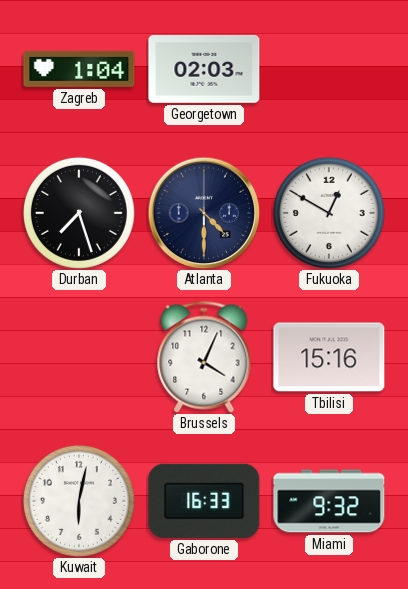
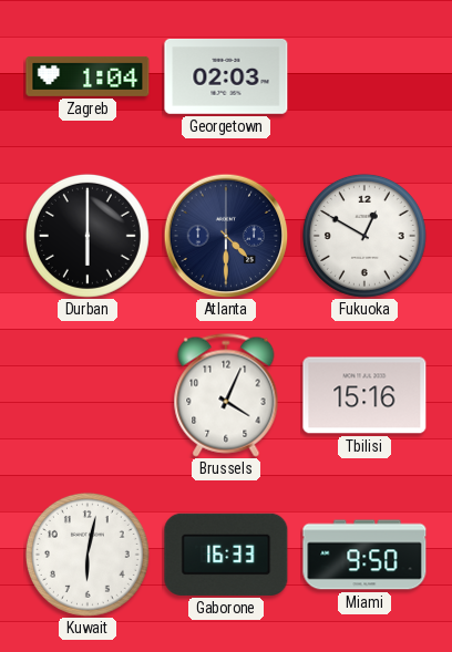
Durban: 7:27 -> 6:00 (88, 236)
Miami: 9:32 -> 9:50 (364, 555)
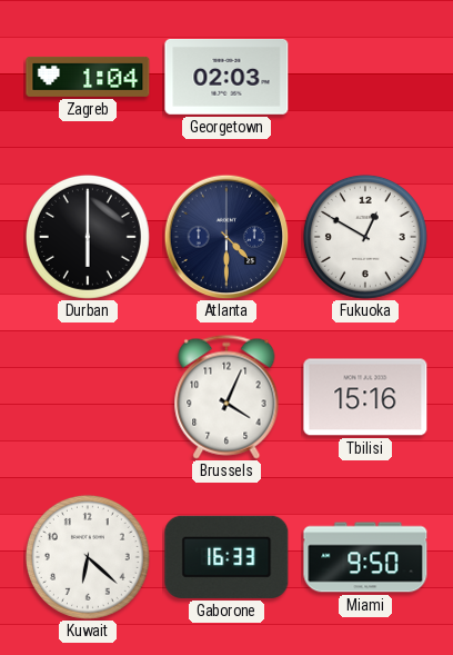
Kuwait: 6:02 -> 6:22 (88, 557)
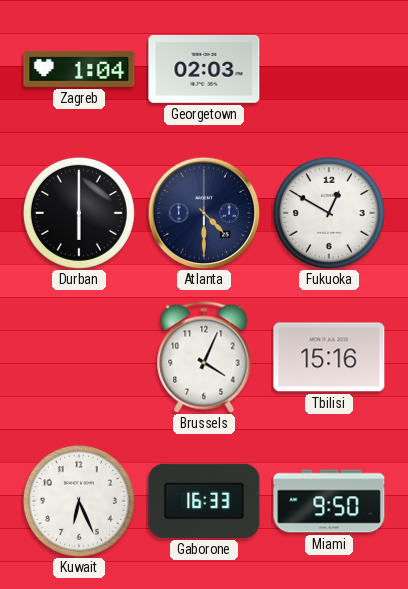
Kuwait: 6:22 -> 6:26 (79, 501)
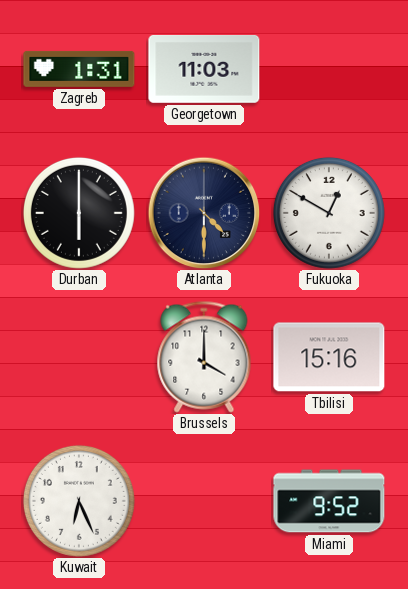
Zagreb: 1:04 -> 1:31 (79, 69)
Georgetown: 02:03 -> 11:03 (204, 69)
Brussels: 4:04 -> 4:00 (204, 357)
Gaborone: 16:33 -> none (204, 501)
Miami: 9:50 -> 9:52 (329, 501)
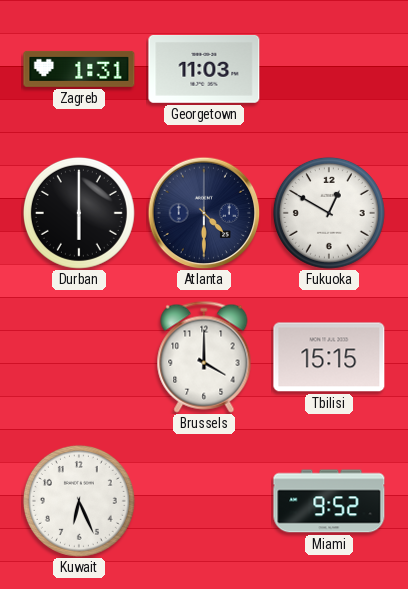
Tbilisi: 15:16 -> 15:15 (329, 357)
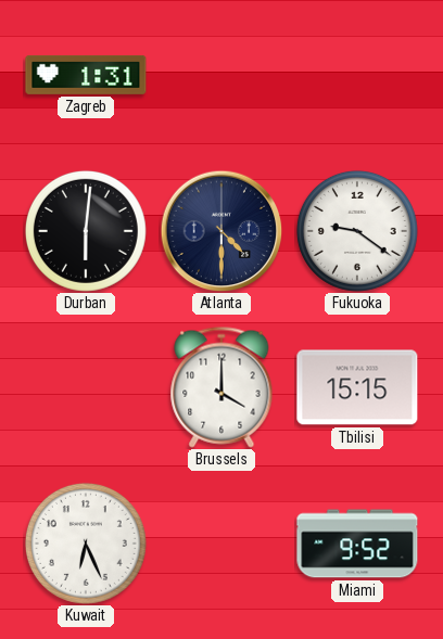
Georgetown: 11:03 -> none (204, 69)
Durban: 6:00 -> 6:01 (86, 231)
Fukuoka: 12:50 -> 9:21 (357, 231)
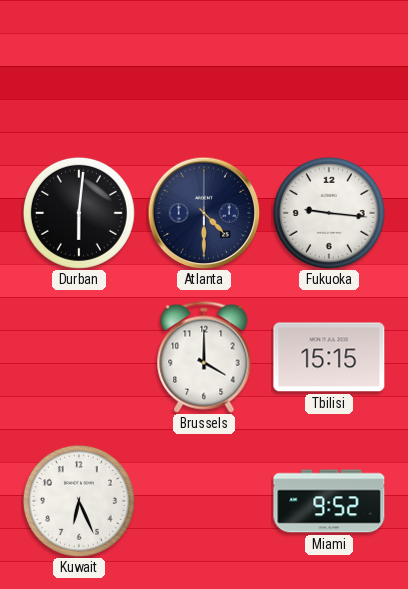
Zagreb: 1:31 -> none (86, 75)
Fukuoka: 9:21 -> 9:16 (329, 213)
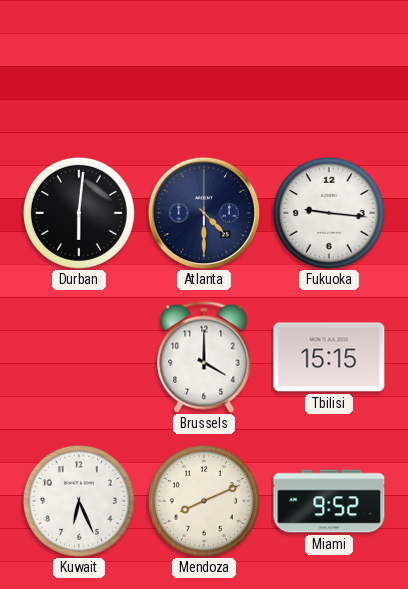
Mendoza: none -> 8:11 (204, 501)
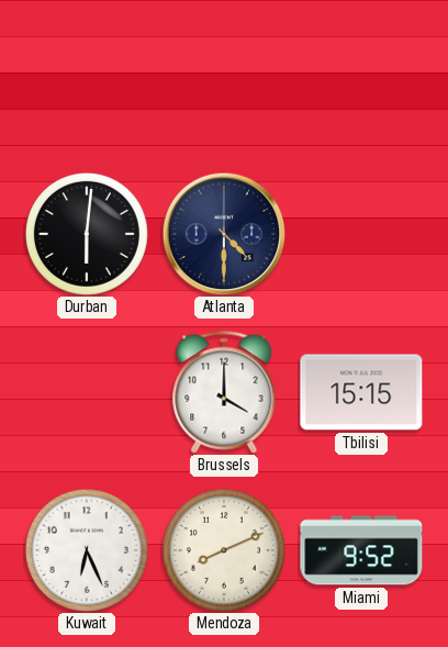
Fukuoka: 9:16 -> none (329, 213)
